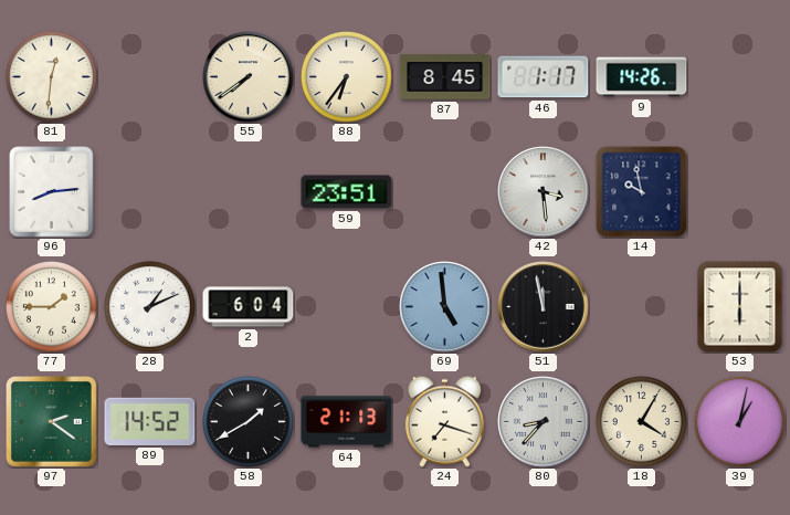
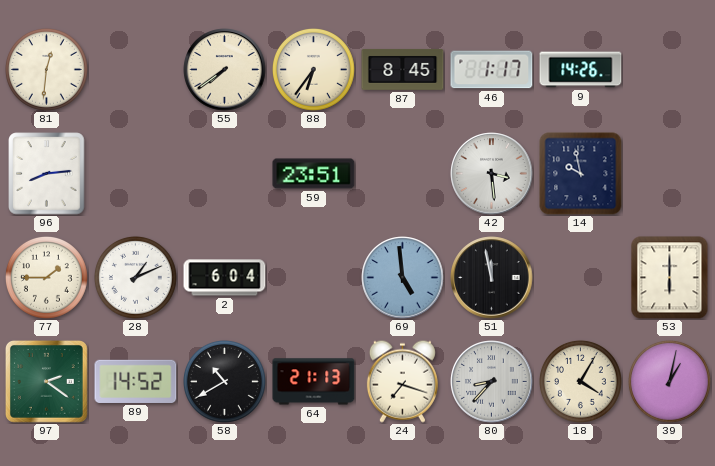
58: 1:40 -> 10:40 (224, 381)
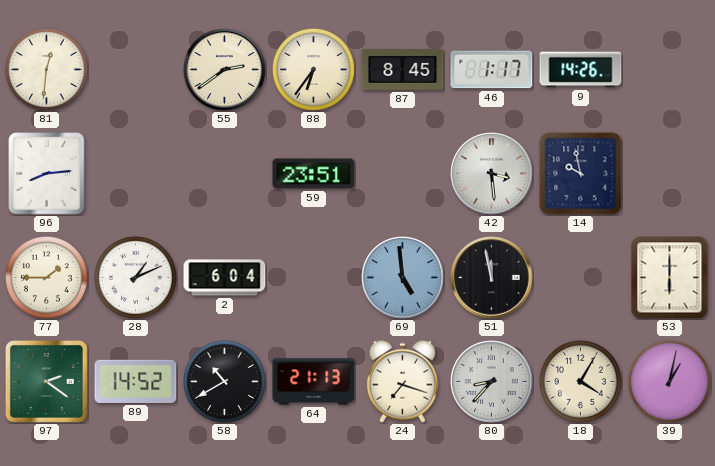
55: 7:39 -> 2:39 (225, 70)
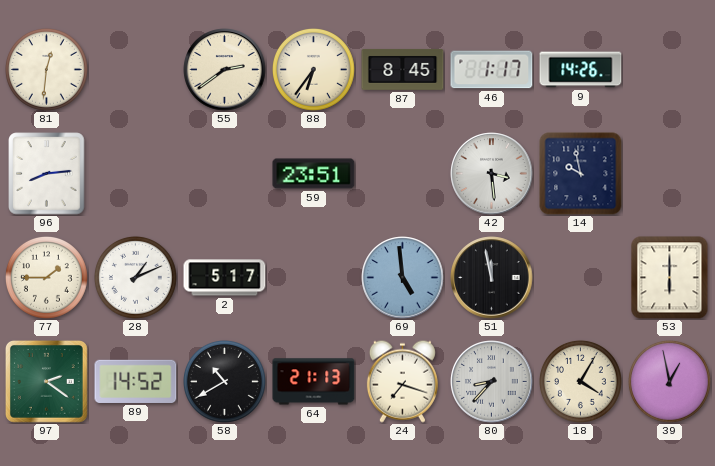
2: 6:04 -> 5:17 (225, 278)
39: 1:02 -> 12:58 (669, 381)
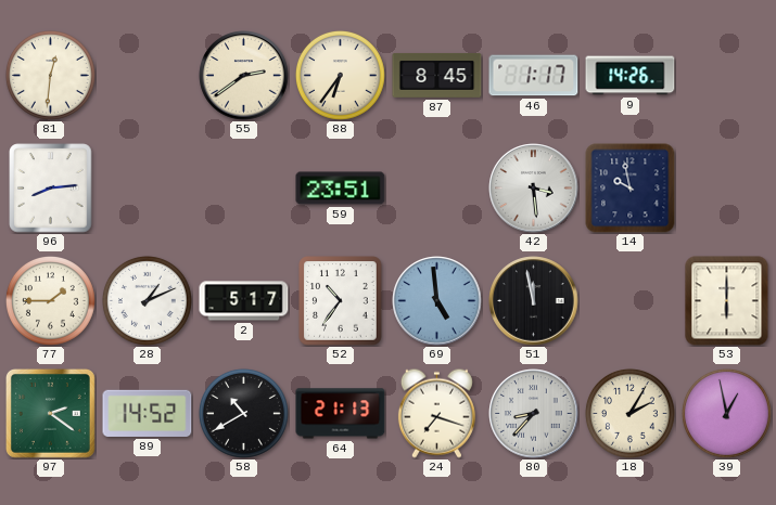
52: none -> 10:36 (341, 301)
18: 4:05 -> 2:05 (629, 413)
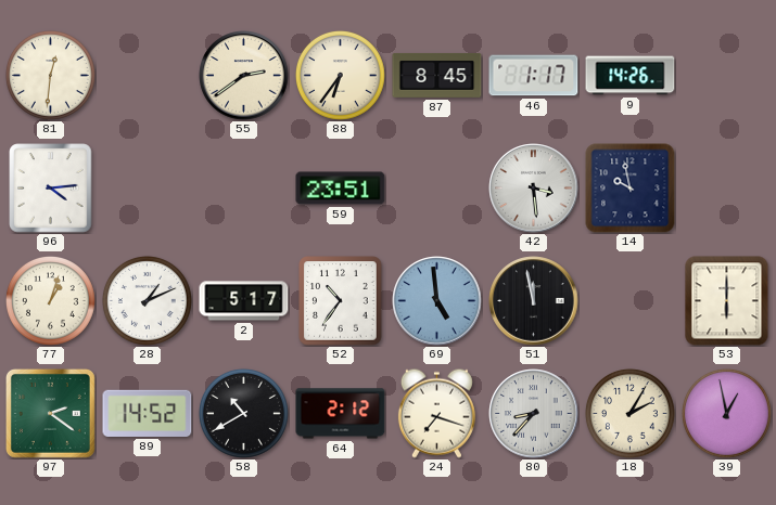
96: 8:14 -> 4:14 (51, 189)
77: 1:45 -> 1:03 (50, 300)
64: 21:13 -> 2:12 (341, 414)
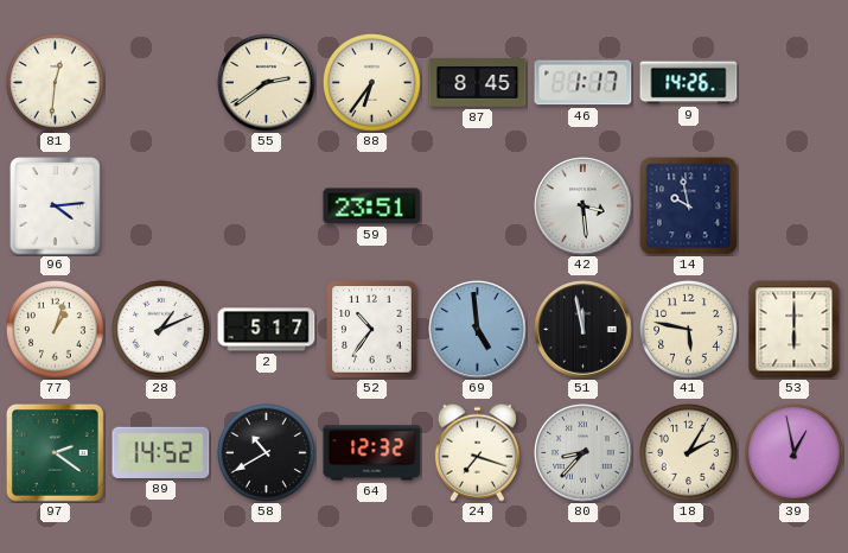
41: none -> 5:47 (688, 329)
64: 2:12 -> 12:32 (372, 453)
